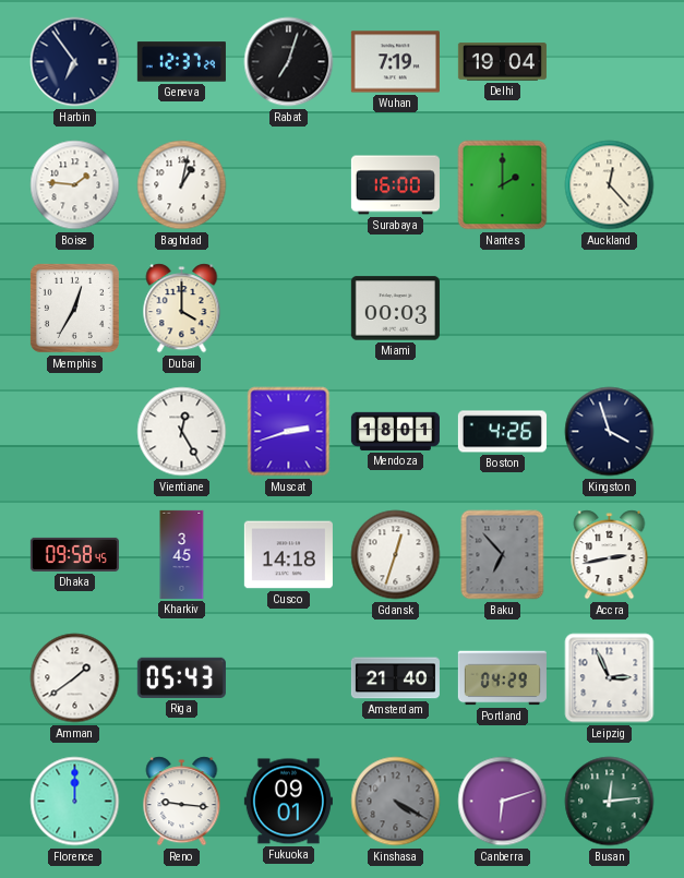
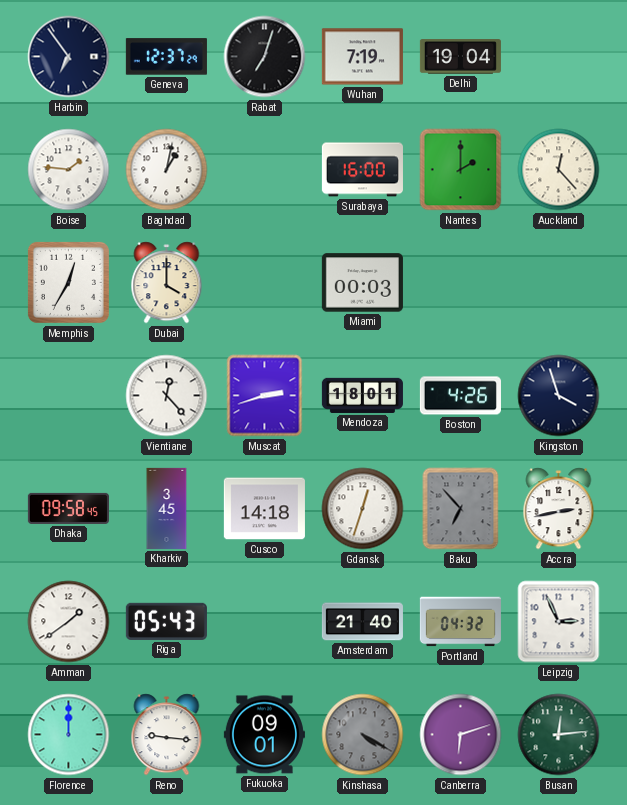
Vientiane: 12:25 -> 12:23 (167, 396)
Portland: 04:29 -> 04:32 (460, 622)
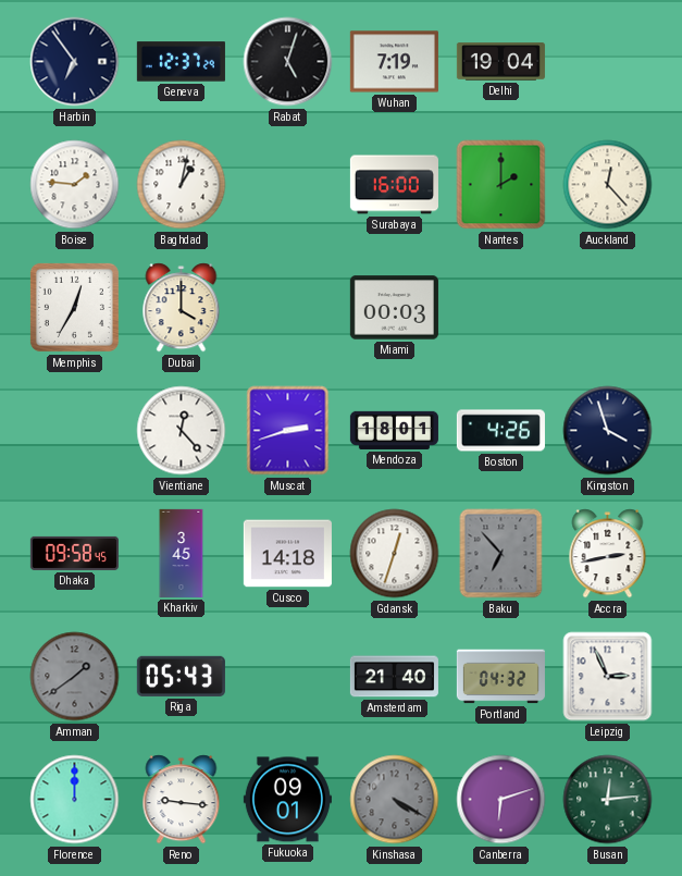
Rabat: 7:03 -> 5:03 (288, 62)
Amman dial: white -> grey (75, 677)
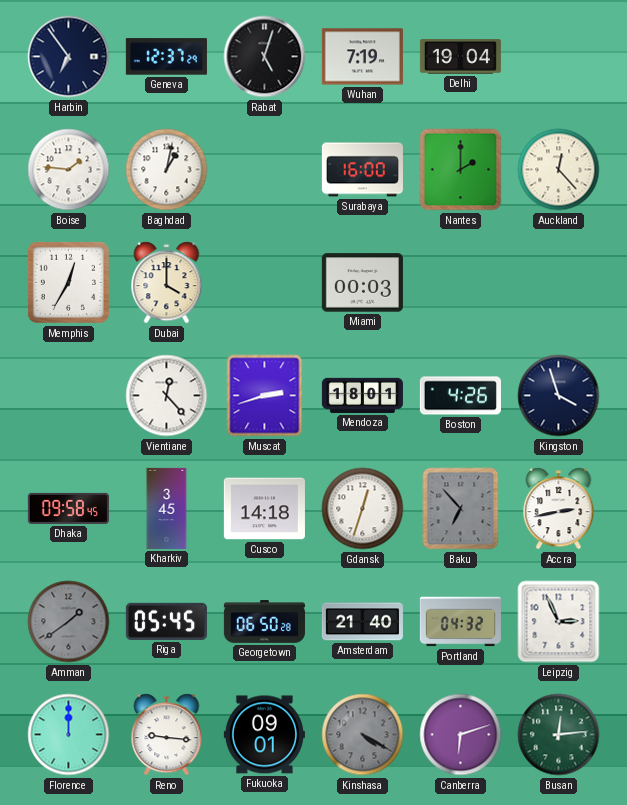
Riga: 05:43 -> 05:45 (166, 621)
Georgetown: none -> 06:50 (264, 622)
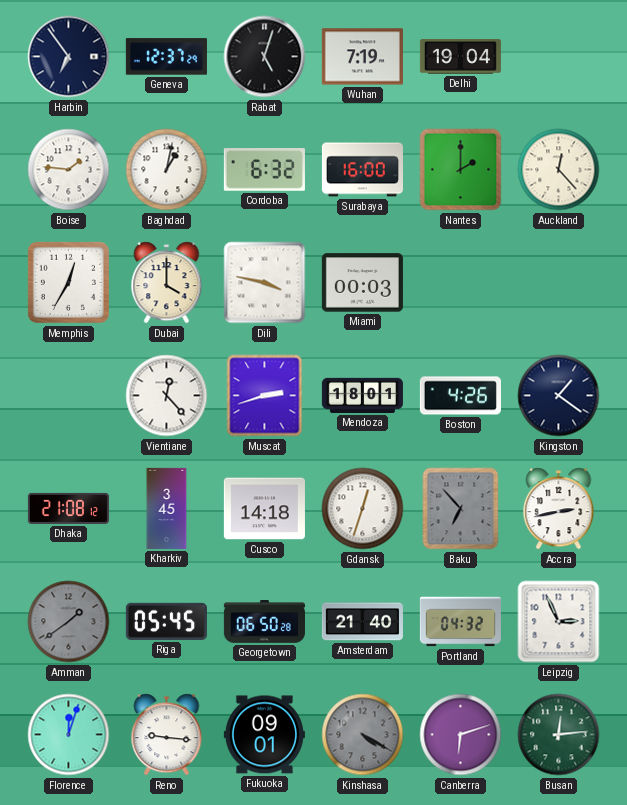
Cordoba: none -> 6:32 (264, 170)
Dili: none -> 3:47 (265, 283)
Kingston: 3:57 -> 1:21 (559, 396)
Dhaka: 09:58 -> 21:08 (68, 508)
Florence: 12:00 -> 12:03 (69, 735)
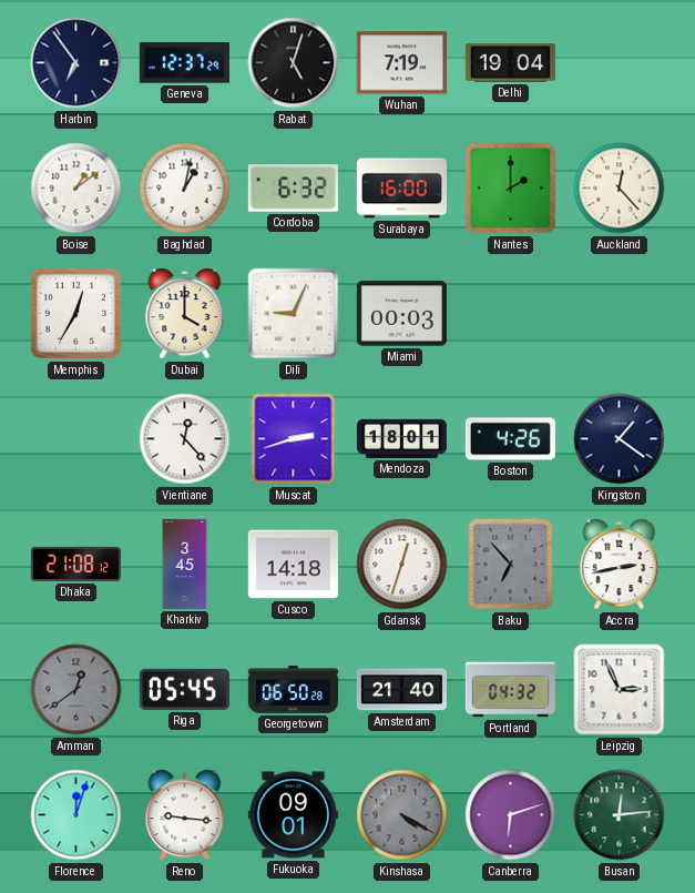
Boise: 1:46 -> 1:09 (76, 189)
Dili: 3:47 -> 9:04 (294, 314)
Amman: 1:39 -> 12:39 (76, 690)
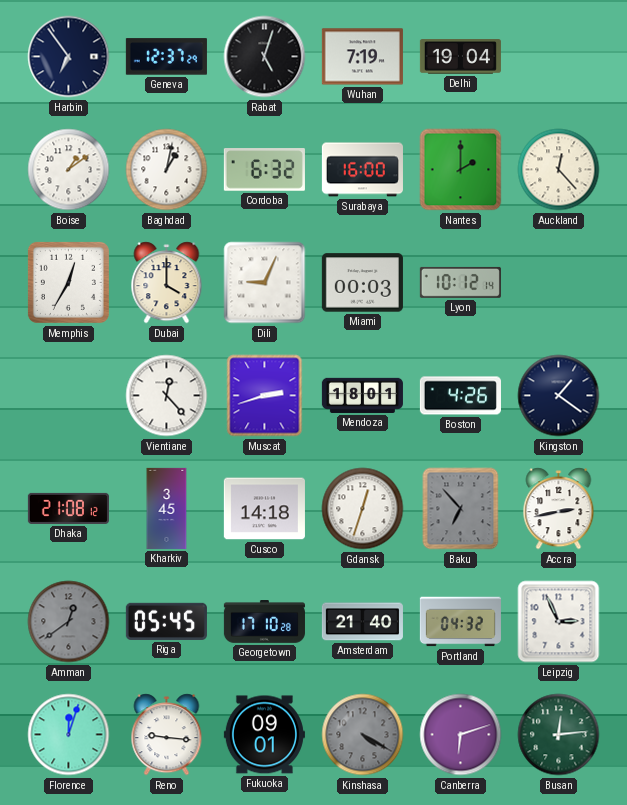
Lyon: none -> 10:12 (460, 282)
Georgetown: 06:50 -> 17:10 (264, 622)
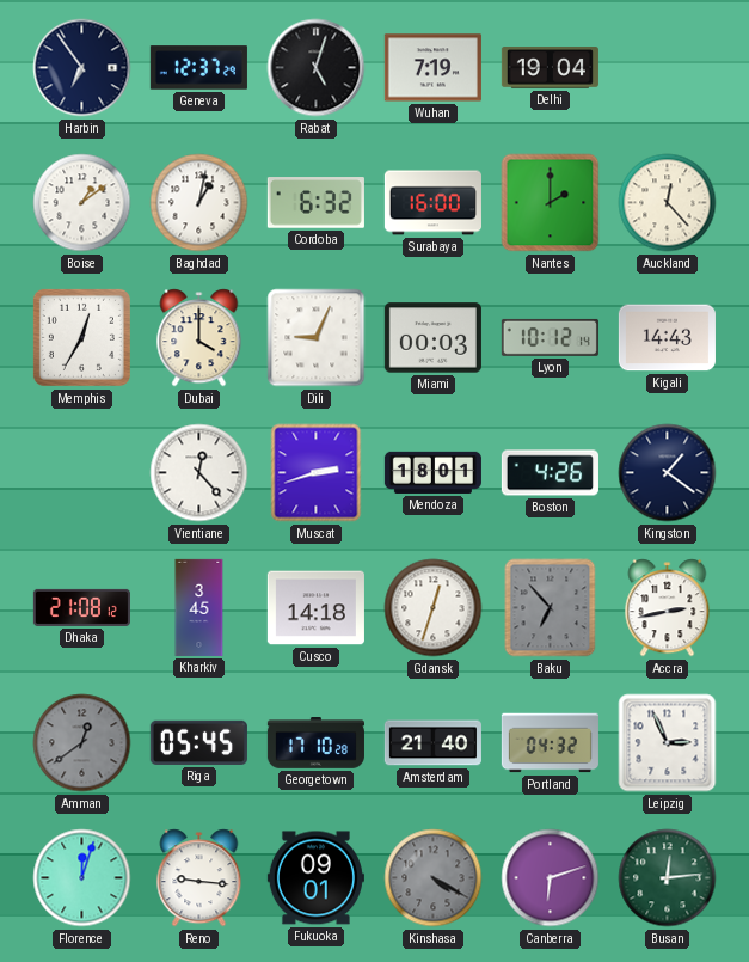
Kigali: none -> 14:43 (667, 338)
